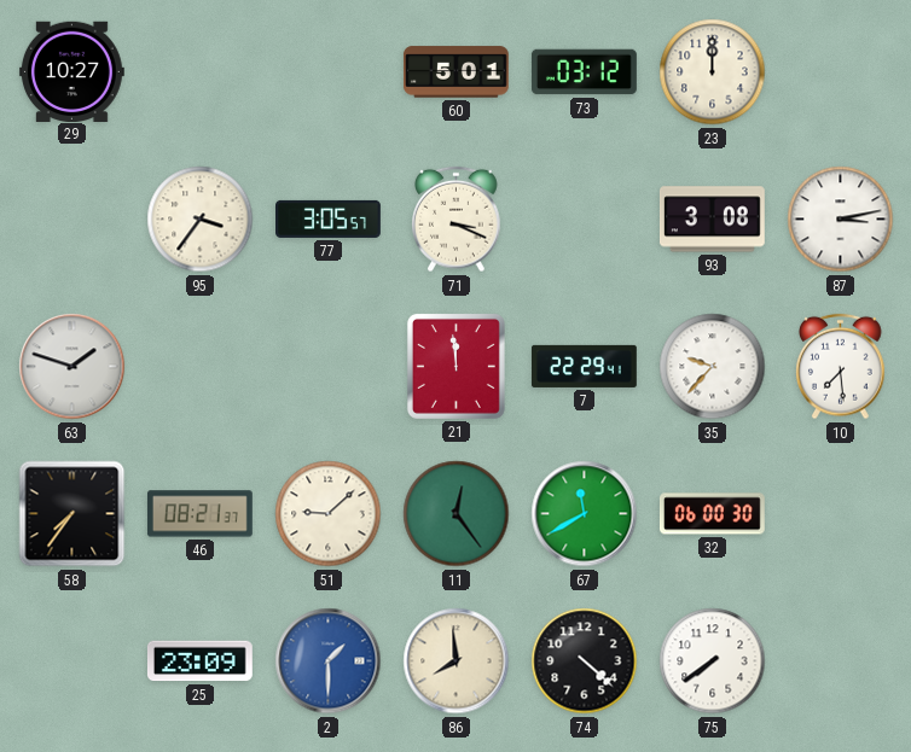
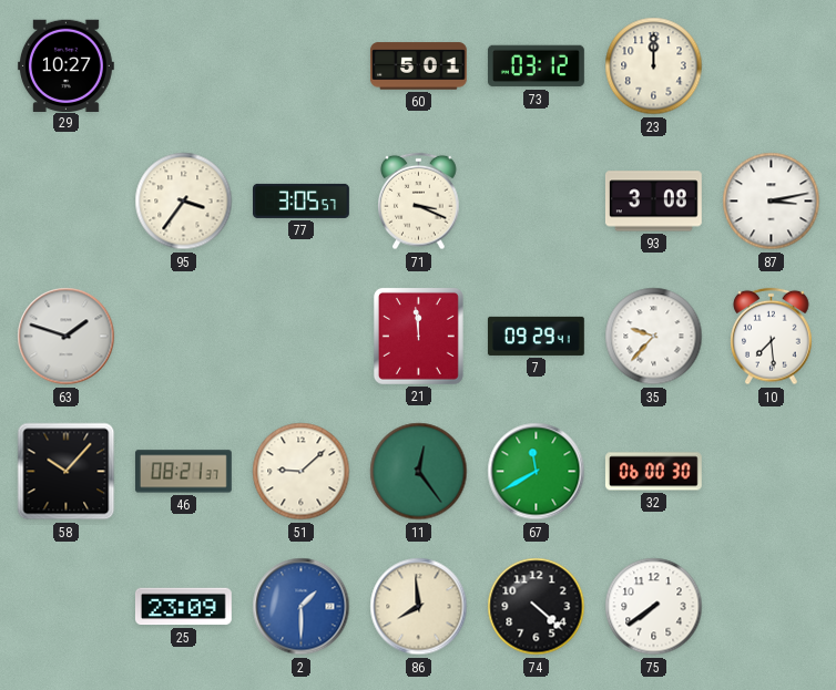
7: 22:29 -> 09:29 (536, 336)
58: 7:36 -> 10:07 (67, 472)
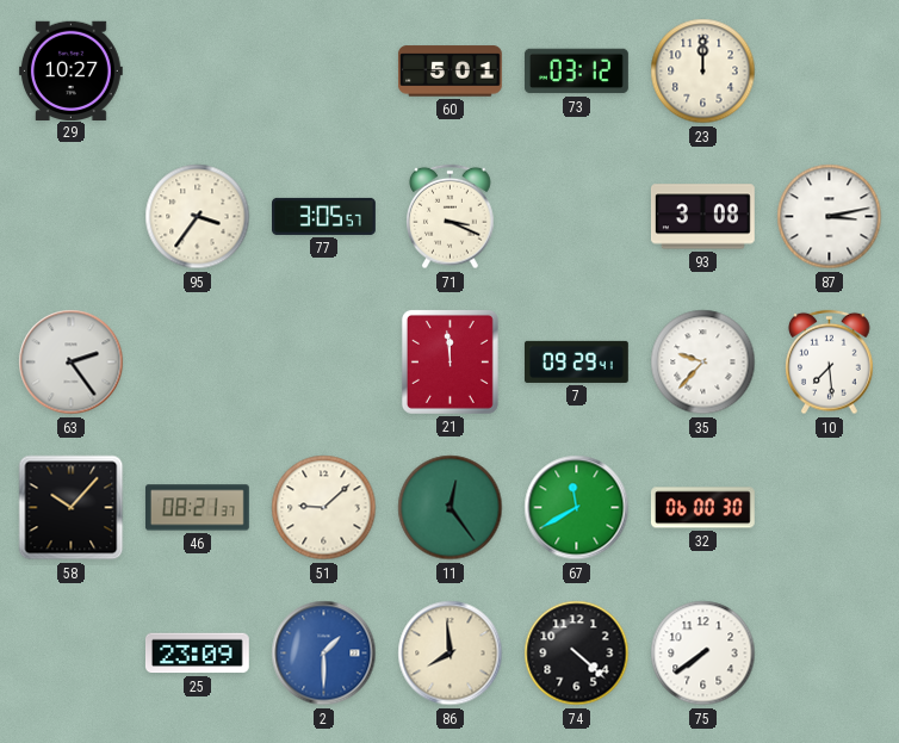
63: 1:48 -> 2:24 (72, 363)
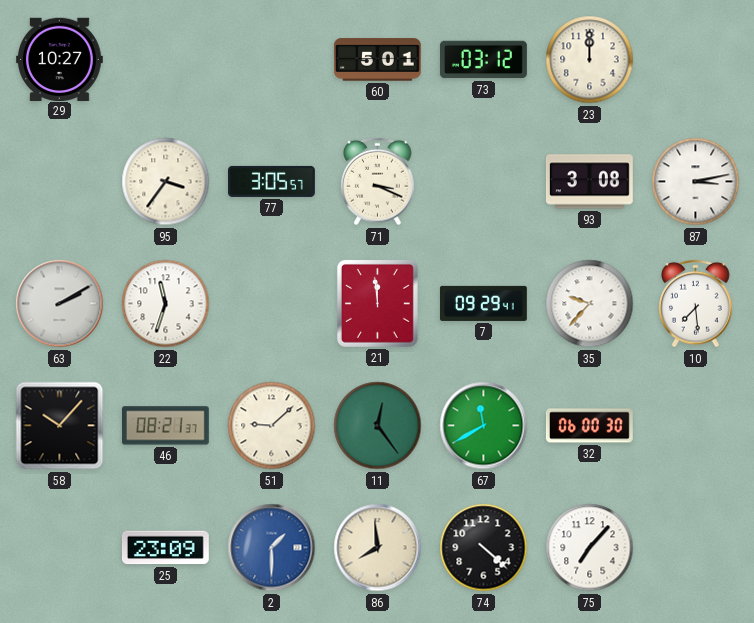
63: 2:24 -> 2:10 (60, 304)
22: none -> 11:33 (166, 304)
75: 7:39 -> 7:07 (590, 548)
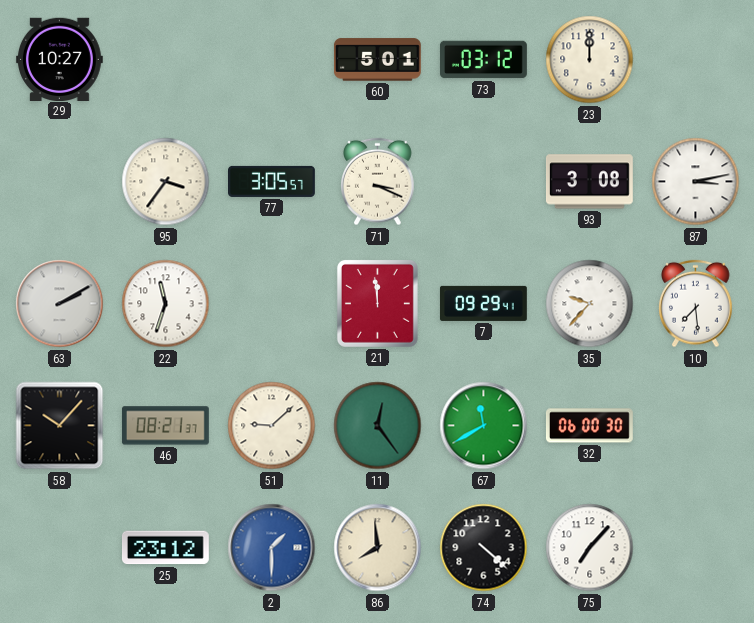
25: 23:09 -> 23:12 (165, 548)
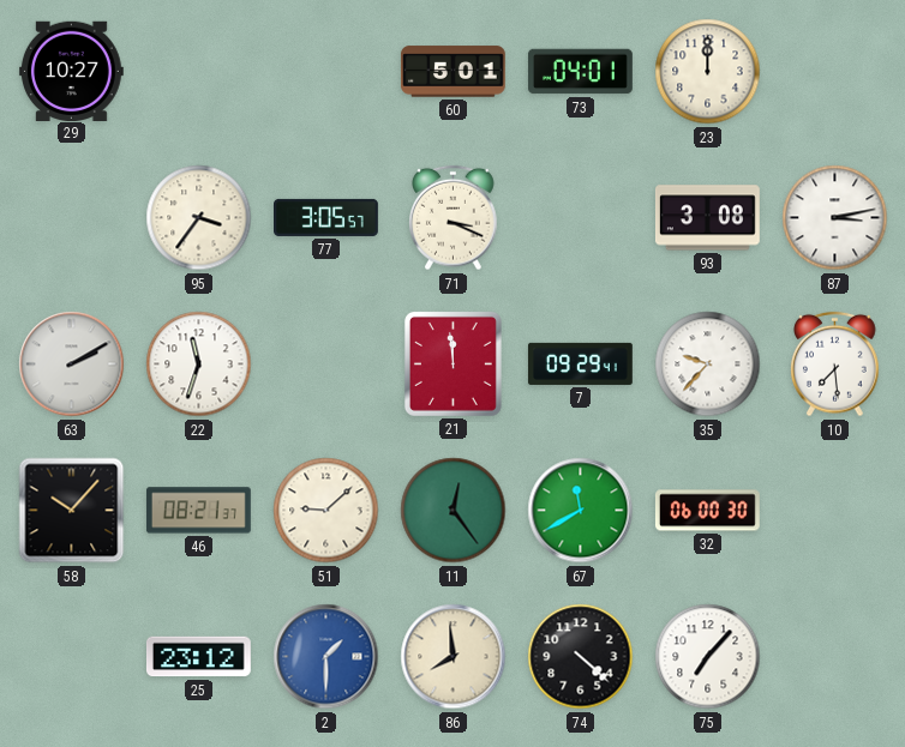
73: 03:12 -> 04:01 (580, 72)
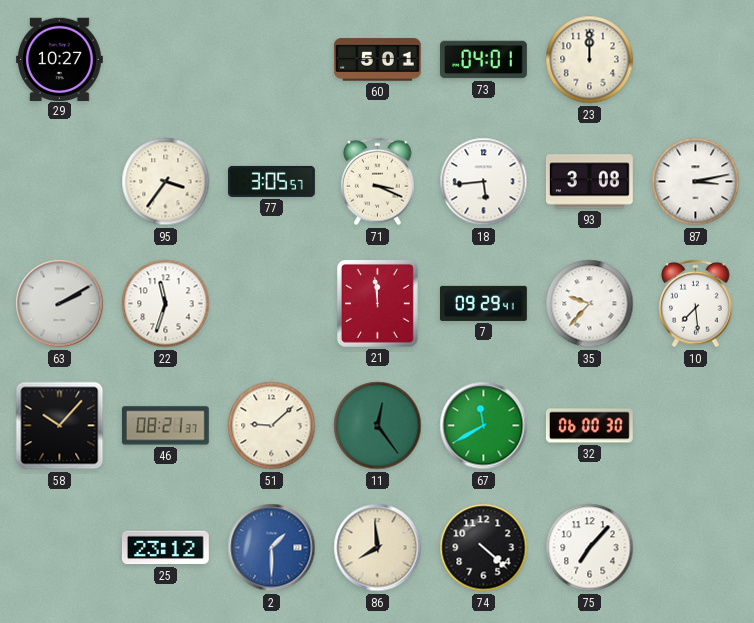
18: none -> 5:44 (484, 182)
